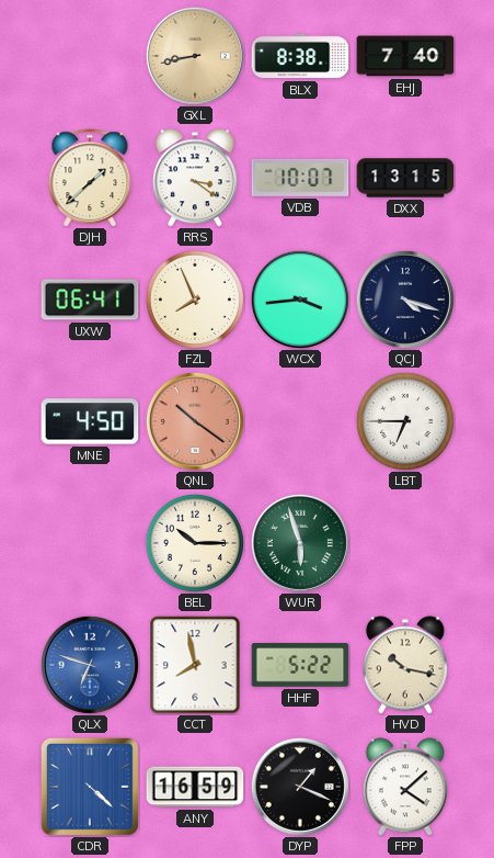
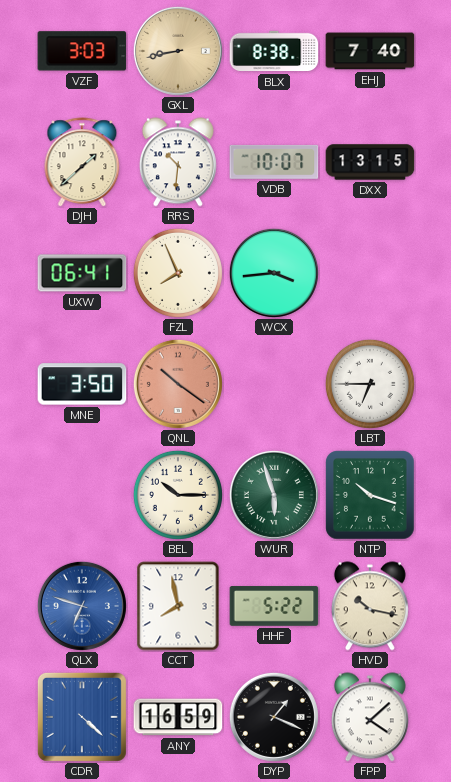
VZF: none -> 3:03 (82, 51)
RRS: 3:21 -> 10:31 (178, 162)
QCJ: 4:18 -> none (405, 300)
MNE: 4:50 -> 3:50 (82, 384)
NTP: none -> 10:18 (370, 495)
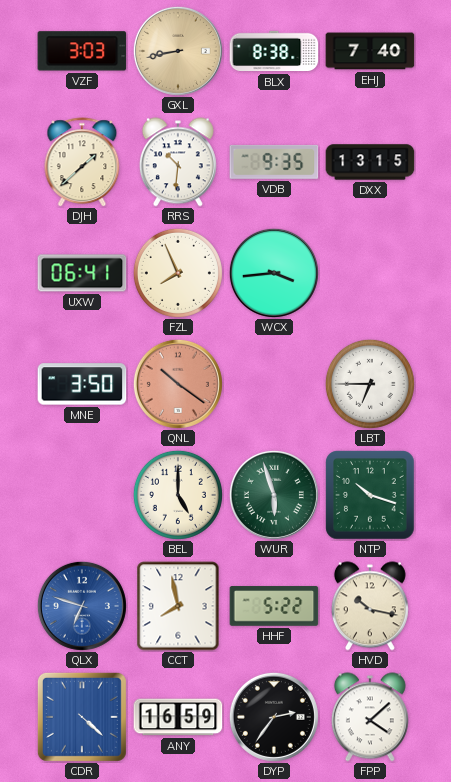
VDB: 10:07 -> 9:35 (274, 162)
BEL: 10:15 -> 5:00 (178, 495)
DYP: 1:19 -> 2:36 (274, 717)
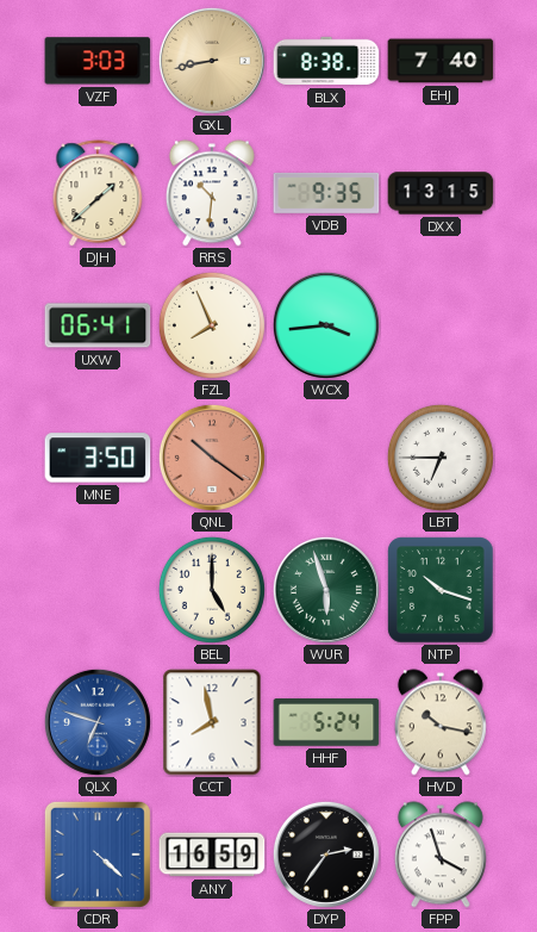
HHF: 5:22 -> 5:24 (326, 722)
FPP: 4:08 -> 3:57 (441, 855)
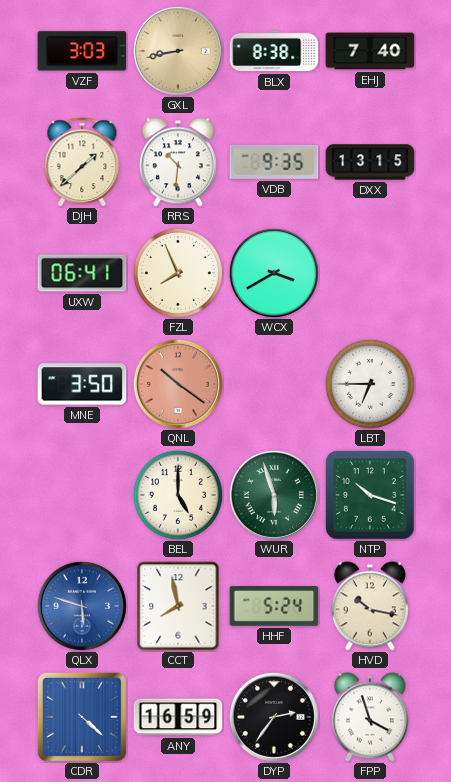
WCX: 3:44 -> 3:40 (274, 273)
QLX: 6:48 -> 5:48 (82, 606)
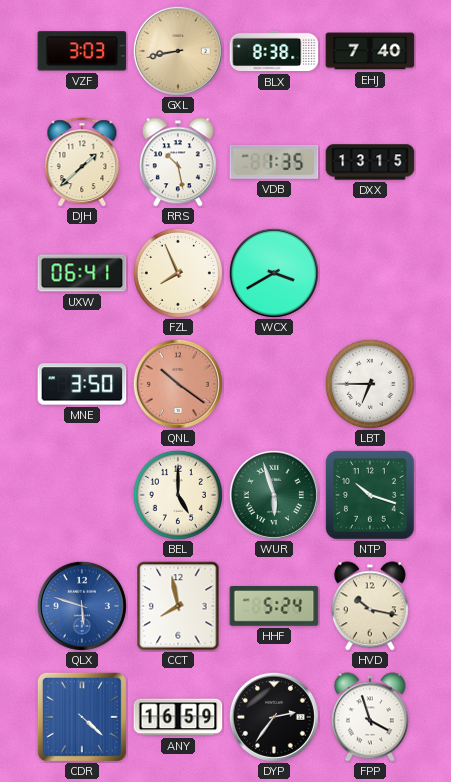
RRS: 10:31 -> 10:28 (178, 162)
VDB: 9:35 -> 1:35 (274, 162)
